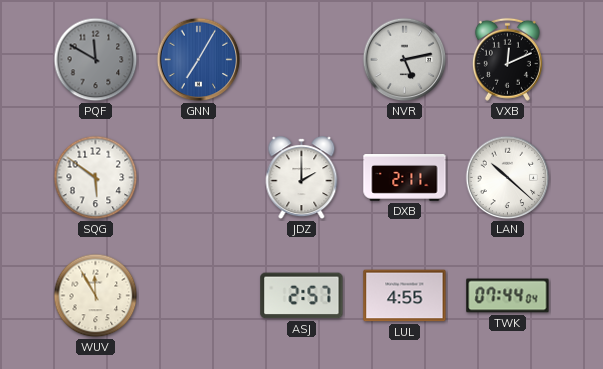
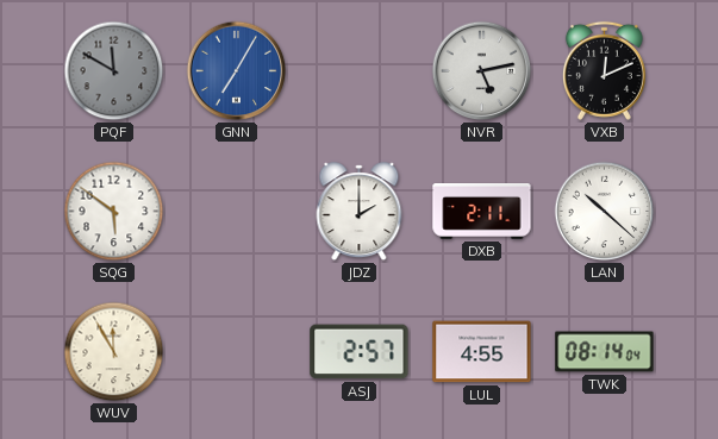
TWK: 07:44 -> 08:14 (605, 352)
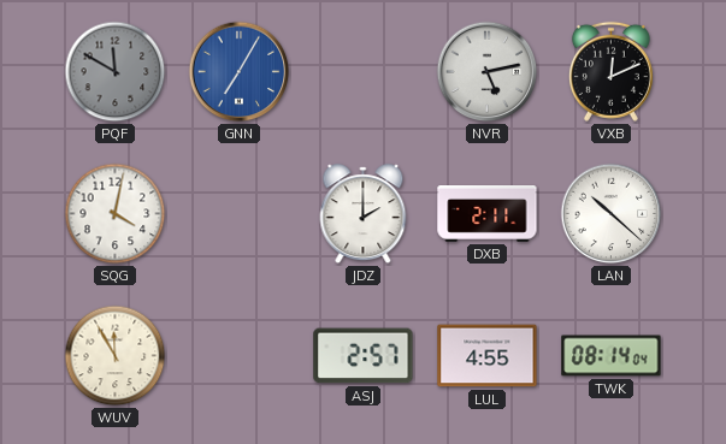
SQG: 5:51 -> 4:02 (116, 214)
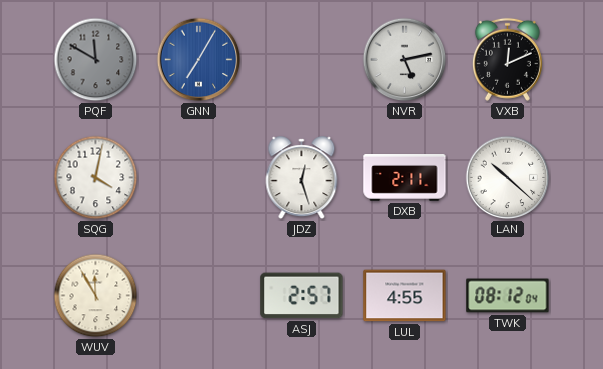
JDZ: 2:00 -> 12:27 (302, 178)
TWK: 08:14 -> 08:12 (508, 296)
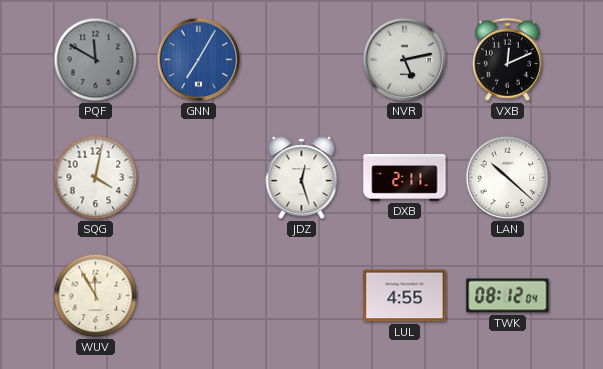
ASJ: 2:57 -> none (302, 296)
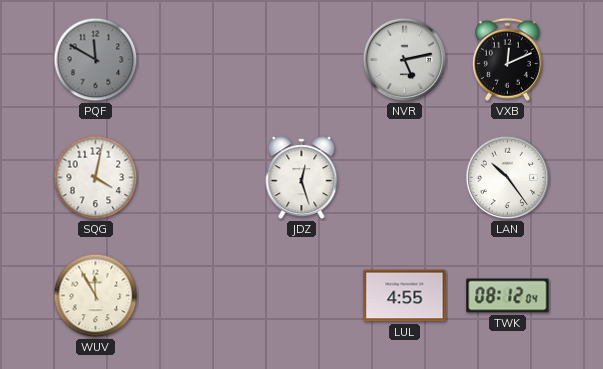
GNN: 7:05 -> none (199, 60)
DXB: 2:11 -> none (405, 178)
LAN: 10:22 -> 10:24 (508, 178)
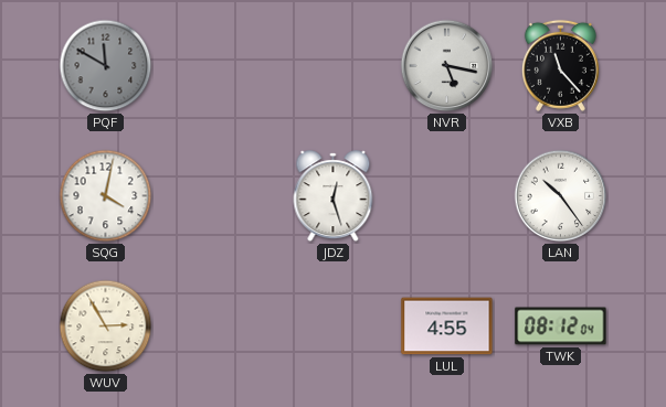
NVR: 5:13 -> 5:17 (447, 66)
VXB: 12:11 -> 11:23 (560, 65)
WUV: 11:55 -> 2:55 (106, 326)
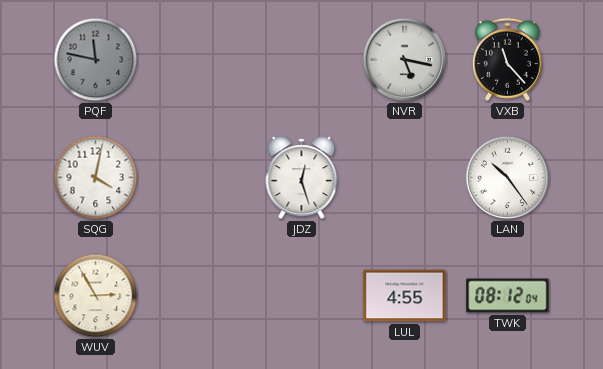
PQF: 11:50 -> 11:47 (96, 60)
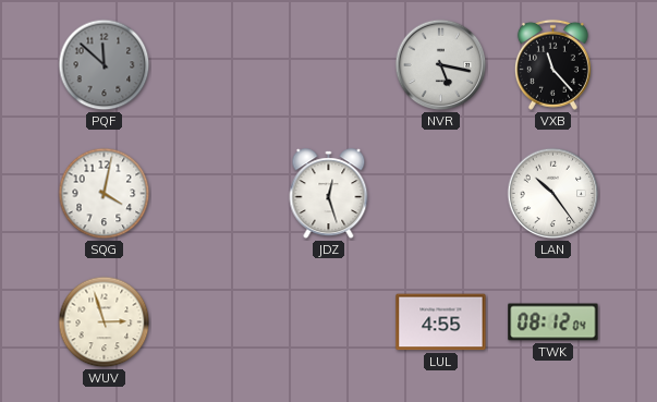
PQF: 11:47 -> 11:52 (105, 65)
WUV: 2:55 -> 2:57 (105, 322)
